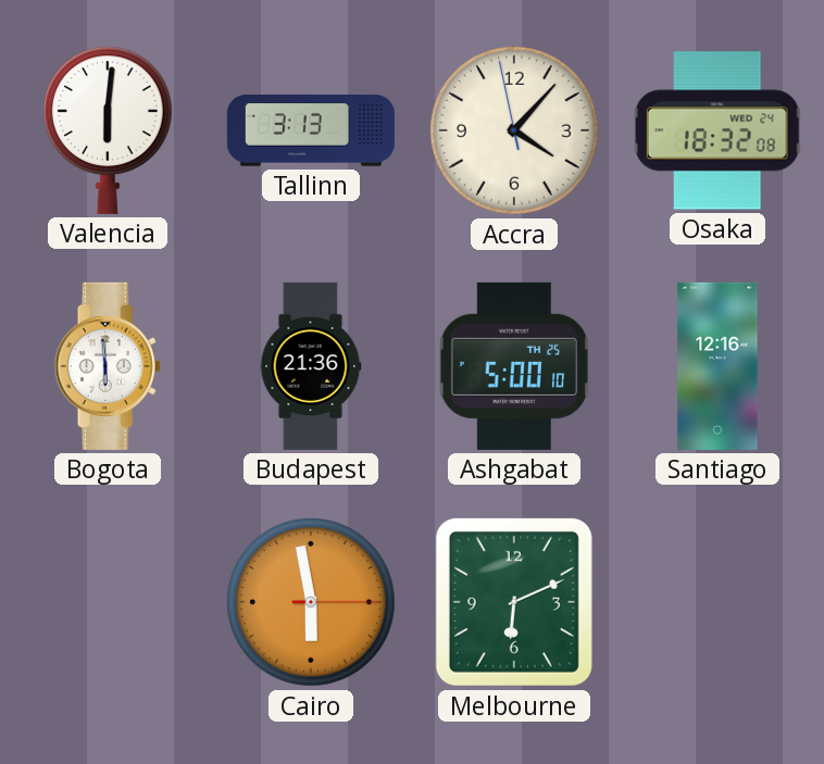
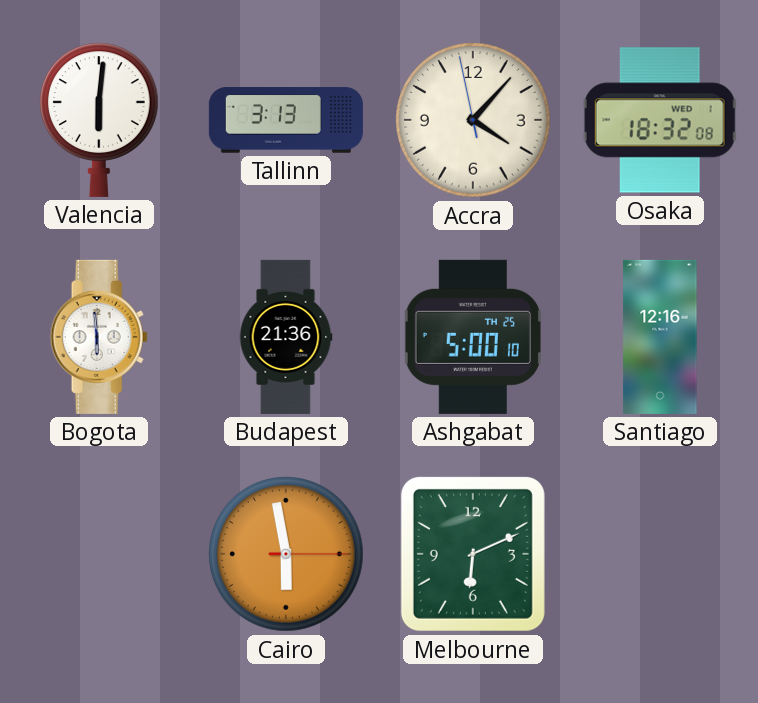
Osaka date: WED 24 -> WED 1 (660, 120)
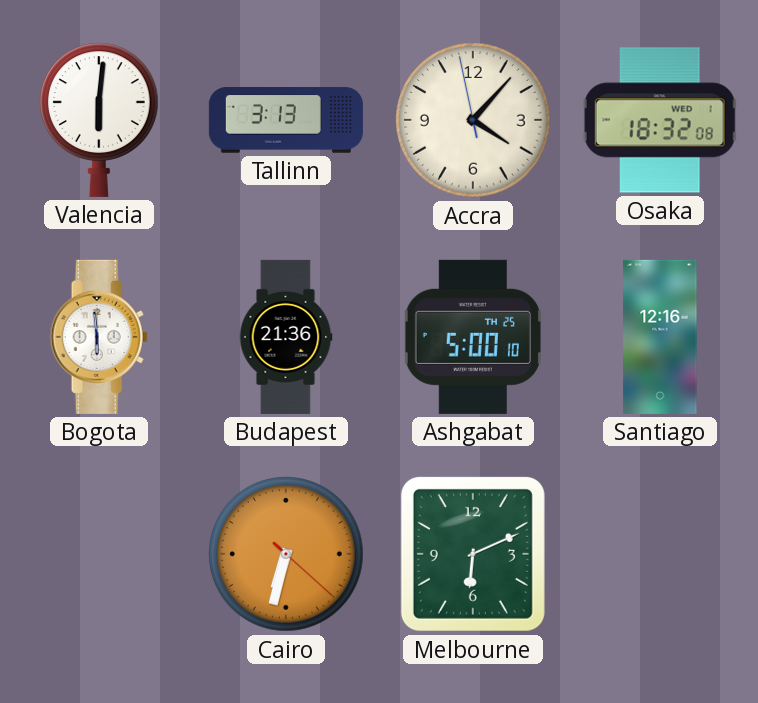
Cairo: 5:58 -> 6:32 (287, 555)
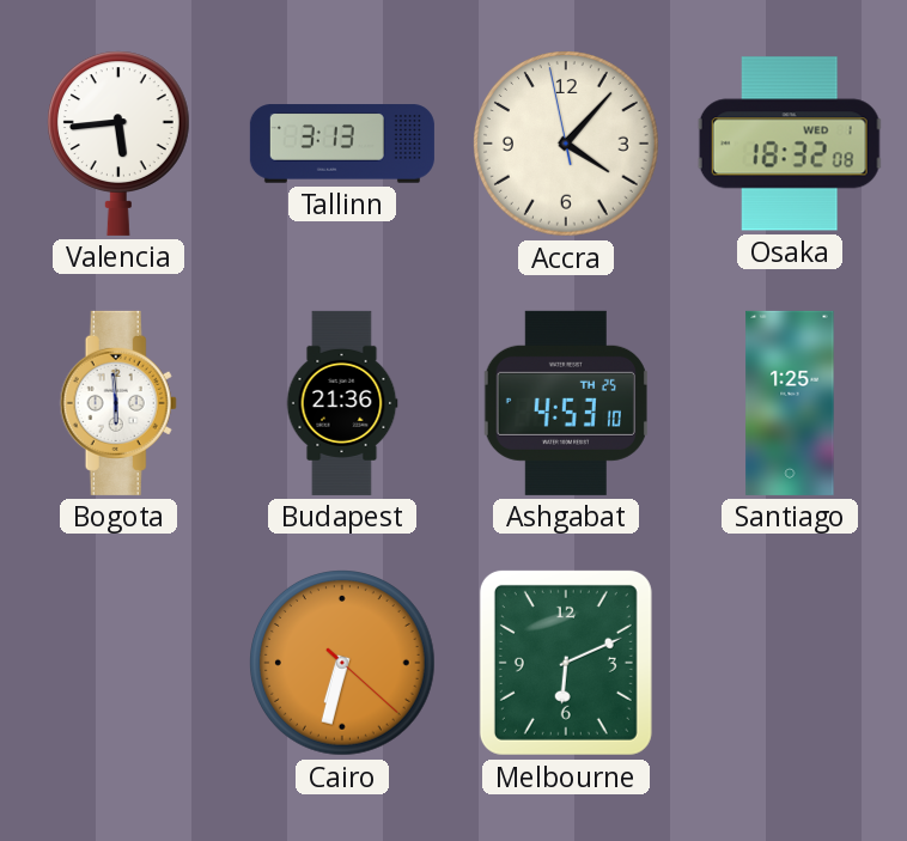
Valencia: 6:01 -> 5:44 (118, 144)
Ashgabat: 5:00 -> 4:53 (566, 403)
Santiago: 12:16 -> 1:25 (790, 403)
